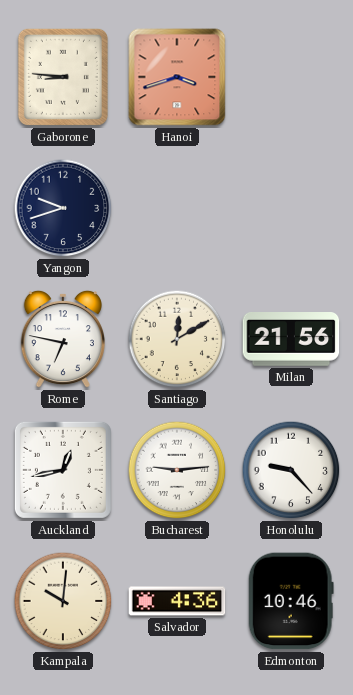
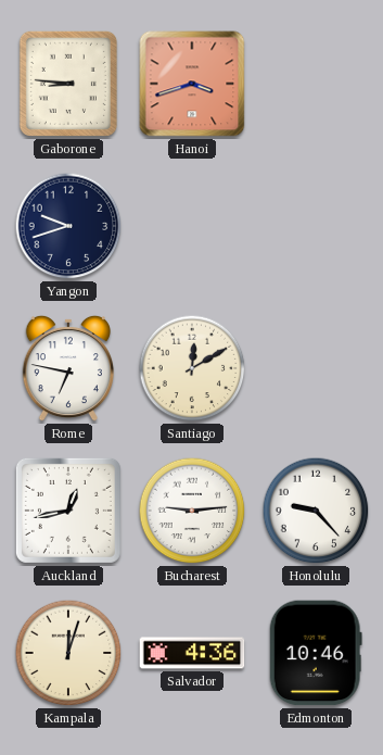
Milan: 21:56 -> none (291, 340)
Kampala: 10:01 -> 12:03 (68, 653)
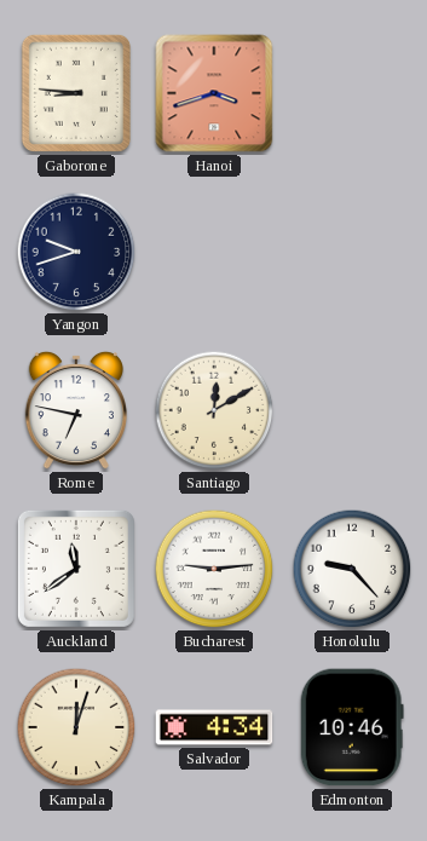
Auckland: 12:43 -> 11:39 (76, 569)
Salvador: 4:36 -> 4:34 (214, 727)
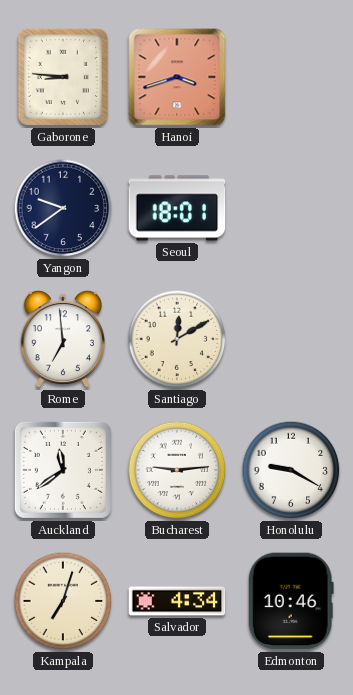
Yangon: 9:42 -> 9:39 (63, 208)
Seoul: none -> 18:01 (177, 208)
Rome: 6:47 -> 6:59 (63, 339)
Honolulu: 9:23 -> 9:20 (291, 470)
Kampala: 12:03 -> 7:03 (63, 601)
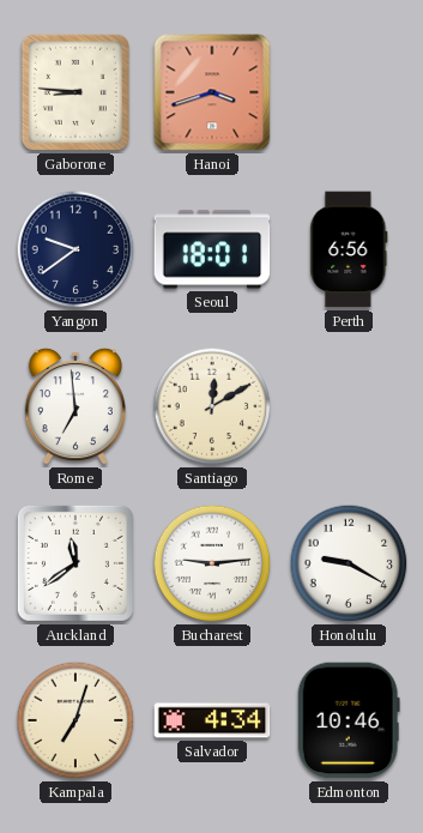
Perth: none -> 6:56 (349, 249)
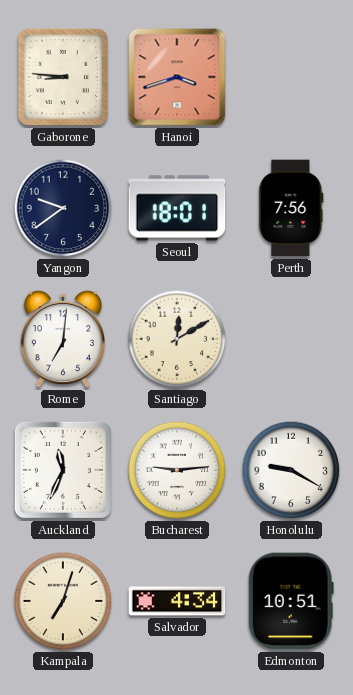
Perth: 6:56 -> 7:56 (291, 208)
Rome: 6:59 -> 7:01 (63, 339)
Auckland: 11:39 -> 11:34 (63, 470)
Edmonton: 10:46 -> 10:51 (291, 601)
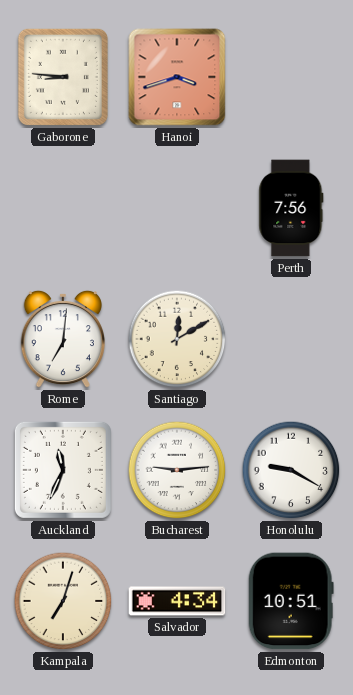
Yangon: 9:39 -> none (63, 208)
Seoul: 18:01 -> none (177, 208)
